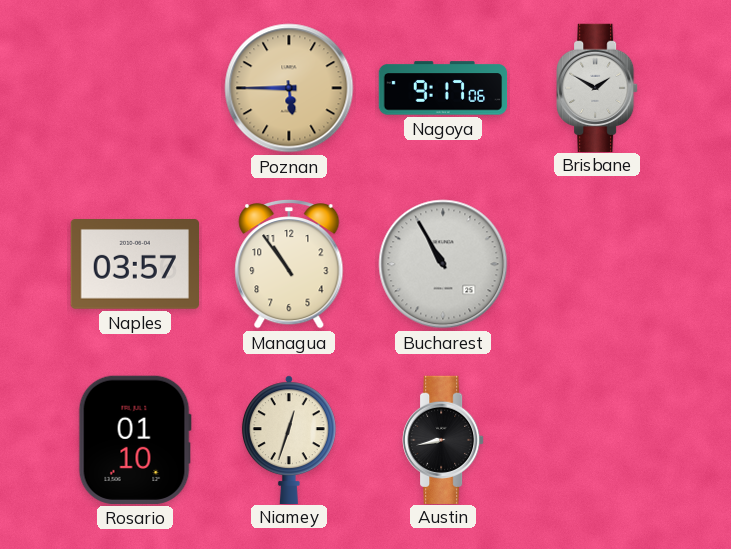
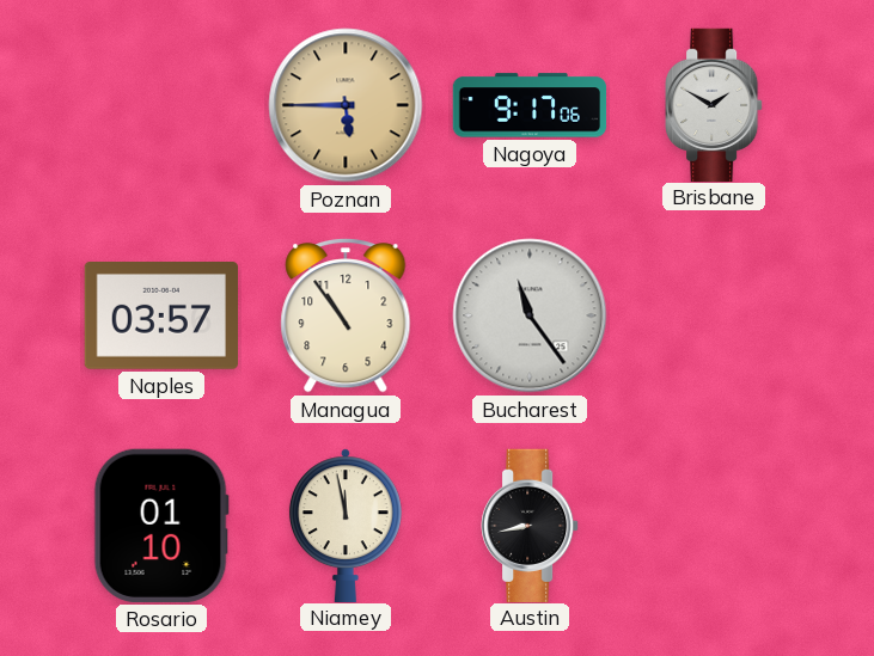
Bucharest: 10:55 -> 11:24 (530, 315)
Niamey: 12:33 -> 11:58 (346, 525)
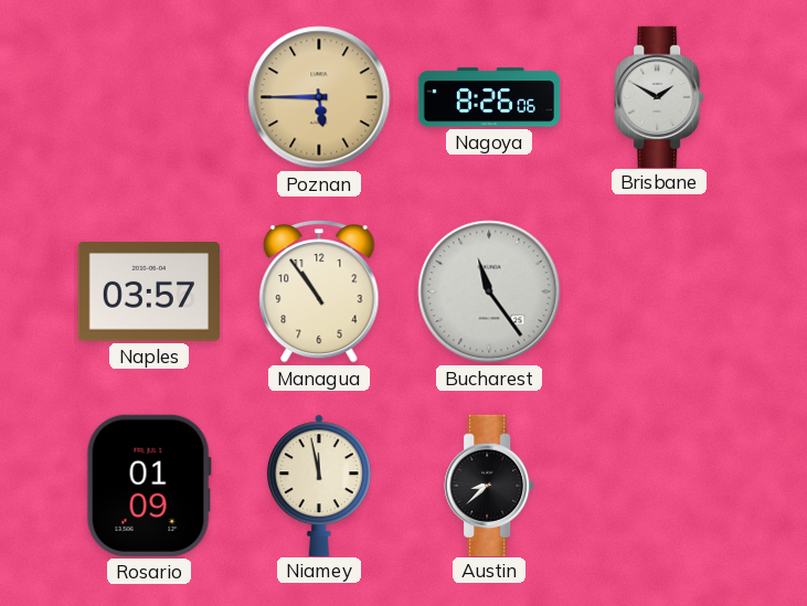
Nagoya: 9:17 -> 8:26 (489, 97)
Rosario: 01:10 -> 01:09 (149, 486)
Austin: 8:43 -> 8:38 (489, 485)
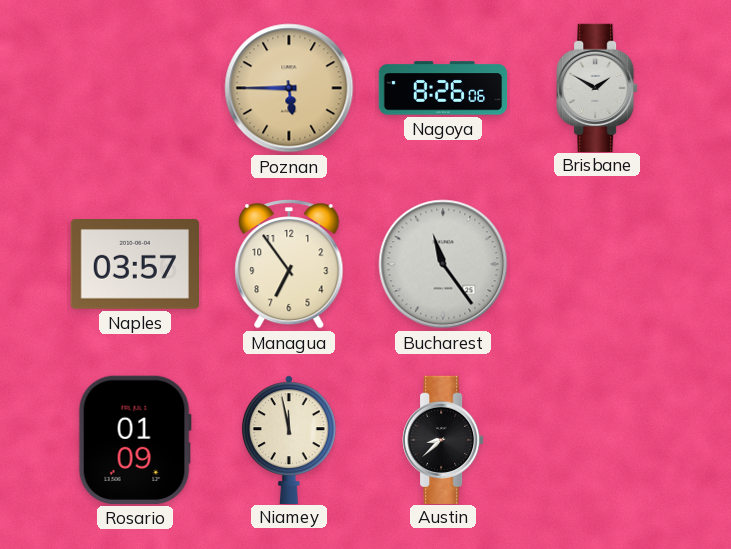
Managua: 10:54 -> 6:54 (289, 265)
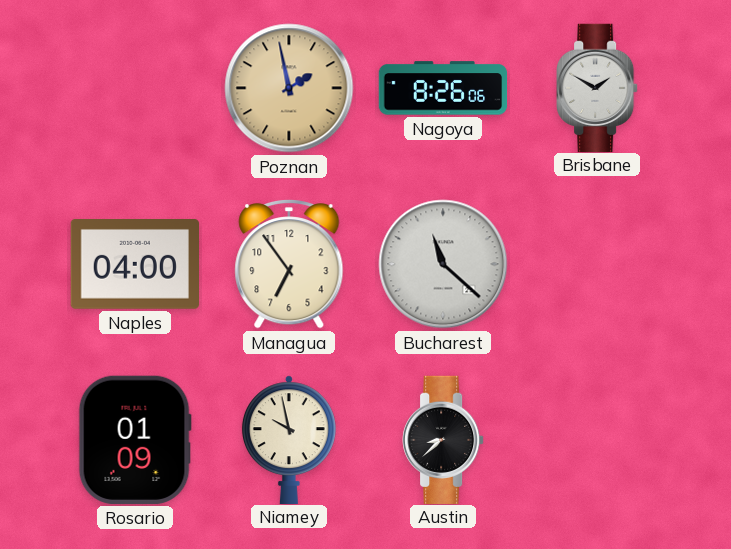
Poznan: 5:45 -> 1:58 (289, 88)
Naples: 03:57 -> 04:00 (134, 265)
Bucharest: 11:24 -> 11:22 (443, 264)
Niamey: 11:58 -> 9:58 (289, 439)
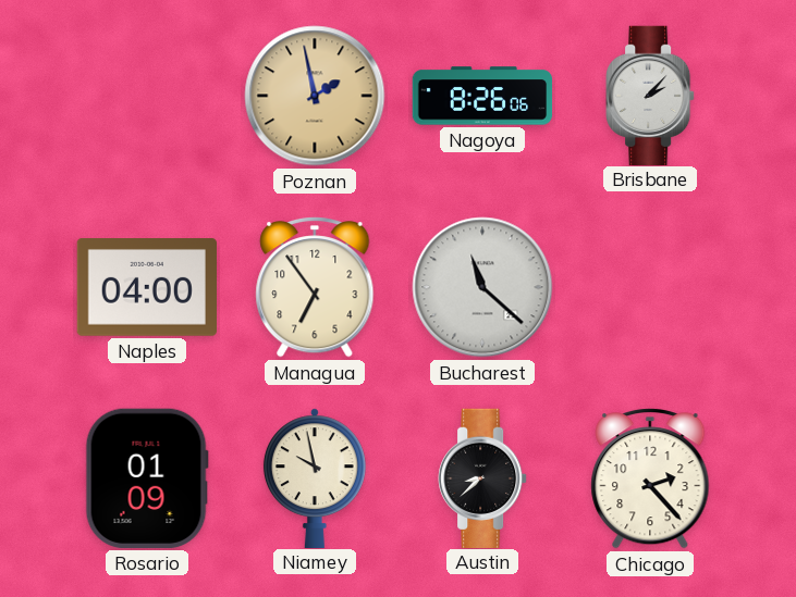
Brisbane: 1:50 -> 2:07 (650, 95)
Chicago: none -> 2:23 (650, 480)
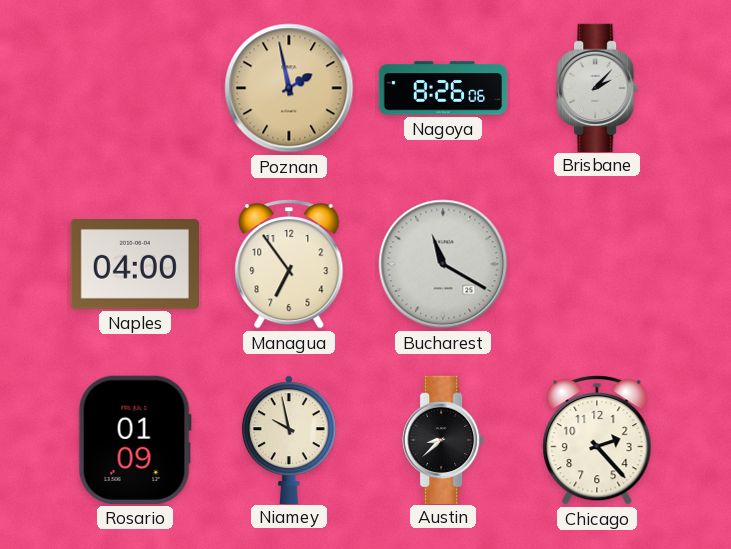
Bucharest: 11:22 -> 11:20 (443, 264)
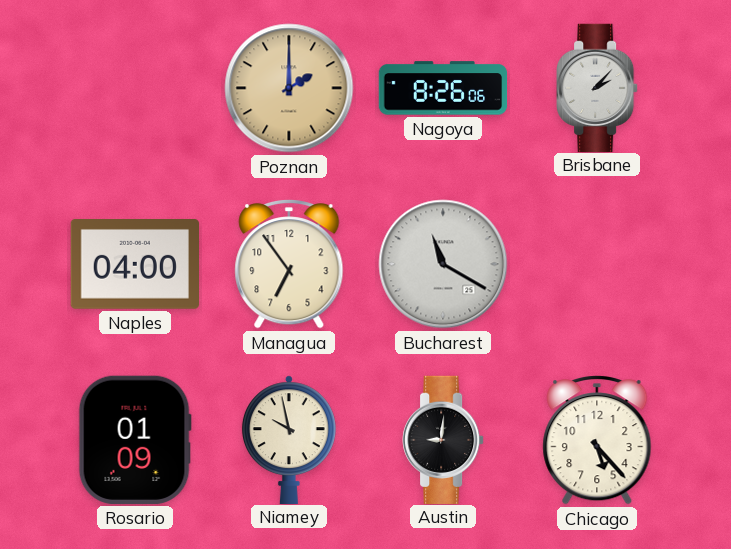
Poznan: 1:58 -> 2:00 (289, 88)
Austin: 8:38 -> 9:01 (443, 439)
Chicago: 2:23 -> 5:23 (597, 441)
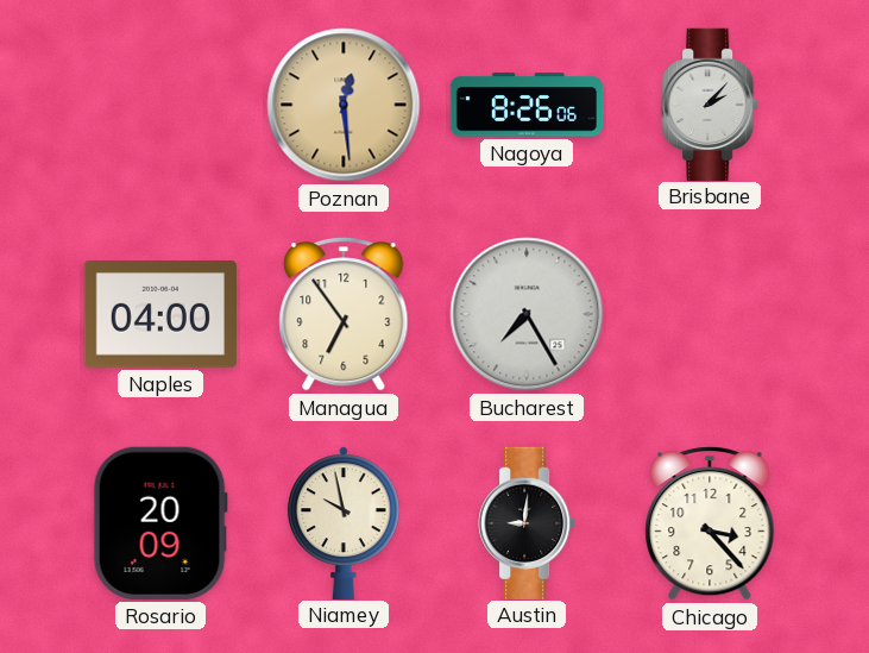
Poznan: 2:00 -> 12:29 (344, 105)
Bucharest: 11:20 -> 7:25 (527, 314)
Rosario: 01:09 -> 20:09 (160, 523)
Chicago: 5:23 -> 3:23 (710, 525)
